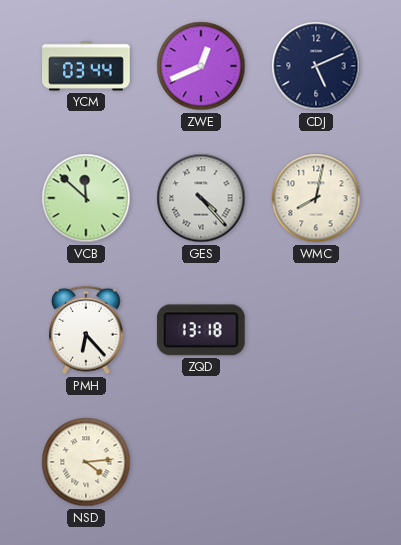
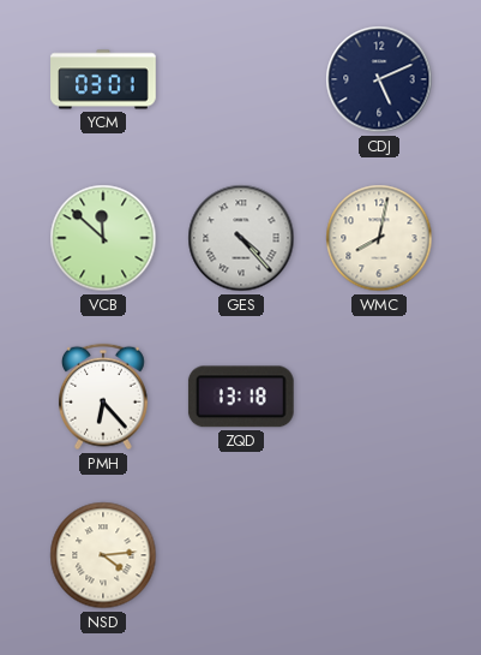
YCM: 03:44 -> 03:01 (103, 79)
ZWE: 12:41 -> none (201, 66)
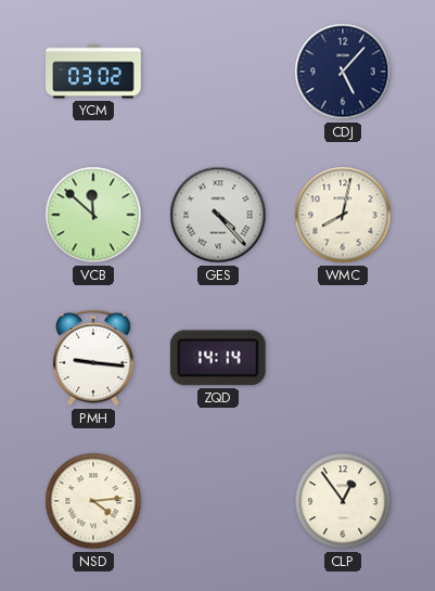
YCM: 03:01 -> 03:02 (93, 72)
CDJ: 5:11 -> 5:07 (343, 72)
PMH: 6:23 -> 9:16 (93, 358)
ZQD: 13:18 -> 14:14 (218, 358)
CLP: none -> 12:54 (343, 501)
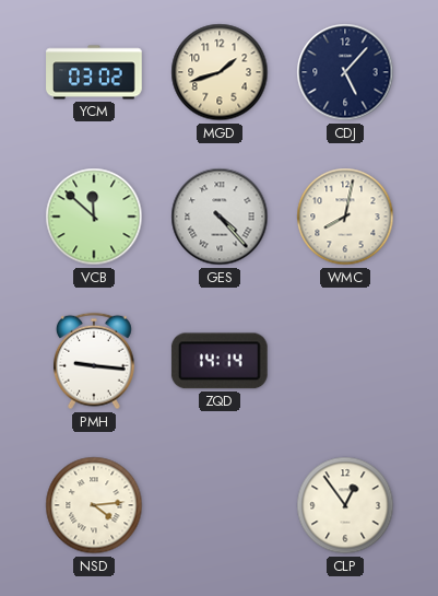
MGD: none -> 1:42 (220, 72)
